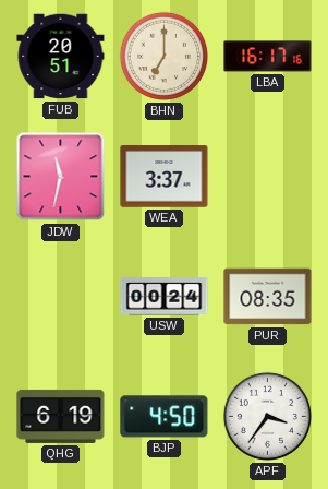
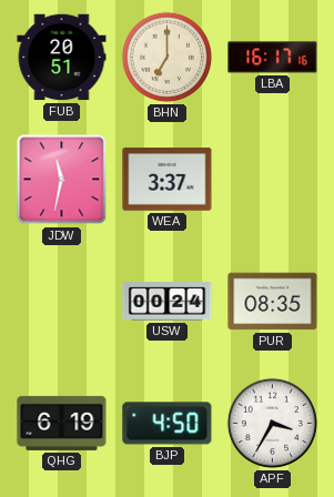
APF: 3:36 -> 3:35 (272, 423)
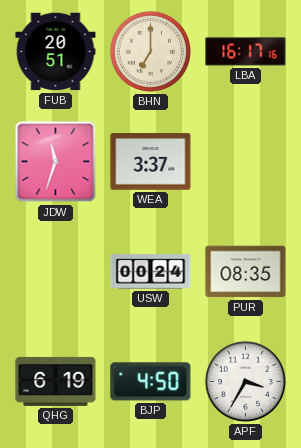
JDW: 11:32 -> 11:33 (56, 162)
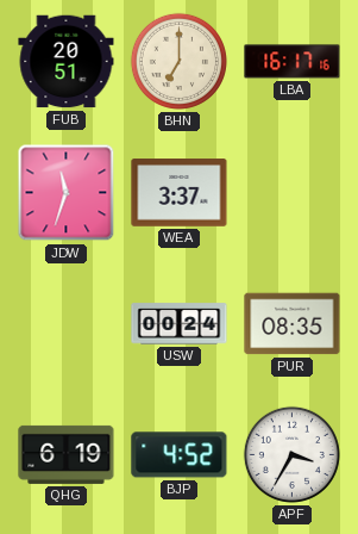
BJP: 4:50 -> 4:52 (180, 455)
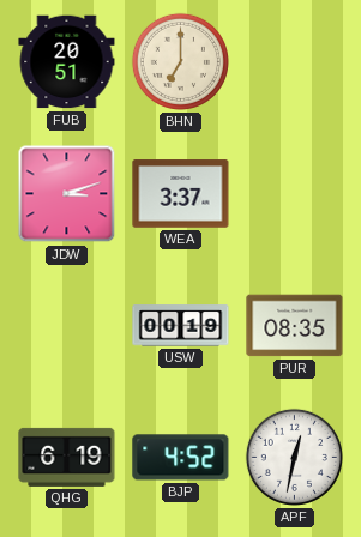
LBA: 16:17 -> none (293, 62)
JDW: 11:33 -> 3:12 (67, 194)
USW: 00:24 -> 00:19 (181, 326)
APF: 3:35 -> 12:32 (294, 457)
